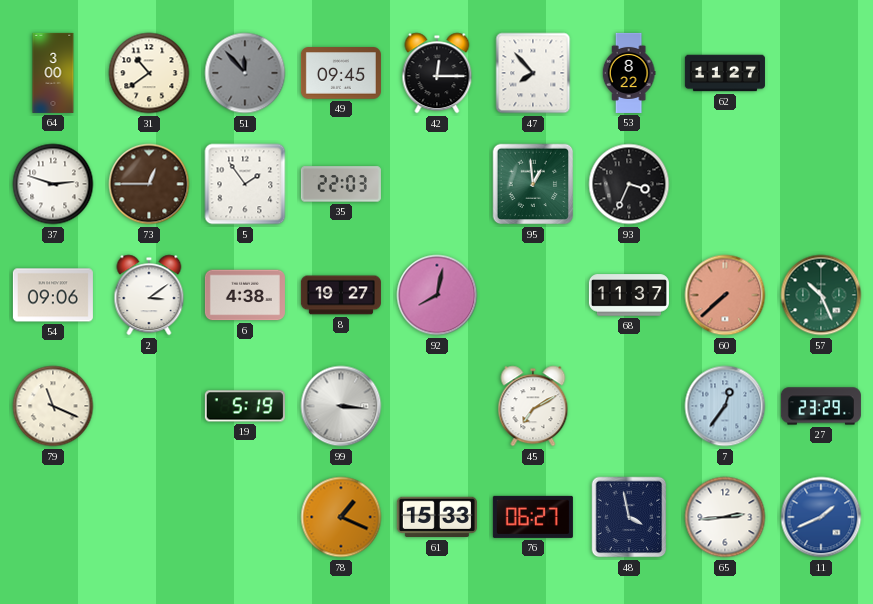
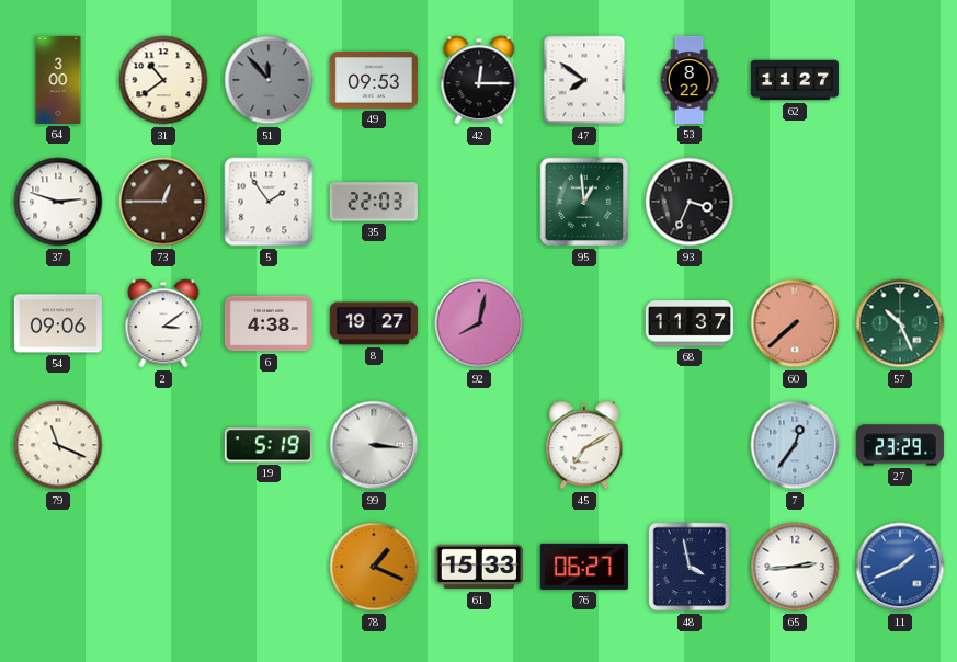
49: 09:45 -> 09:53 (374, 80)
47: 7:53 -> 7:51 (584, 80)
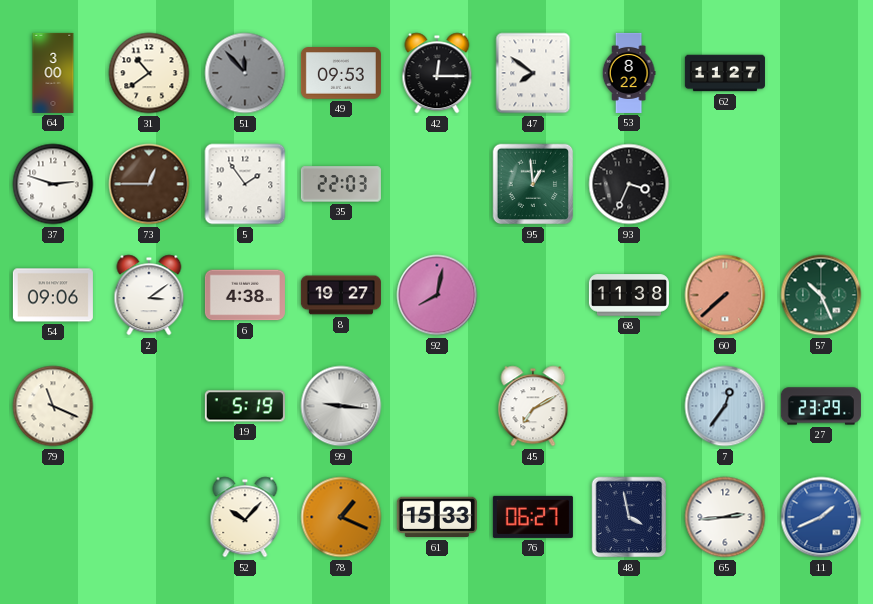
68: 11:37 -> 11:38 (629, 295)
99: 3:16 -> 9:16 (341, 406)
52: none -> 10:07 (245, 517)
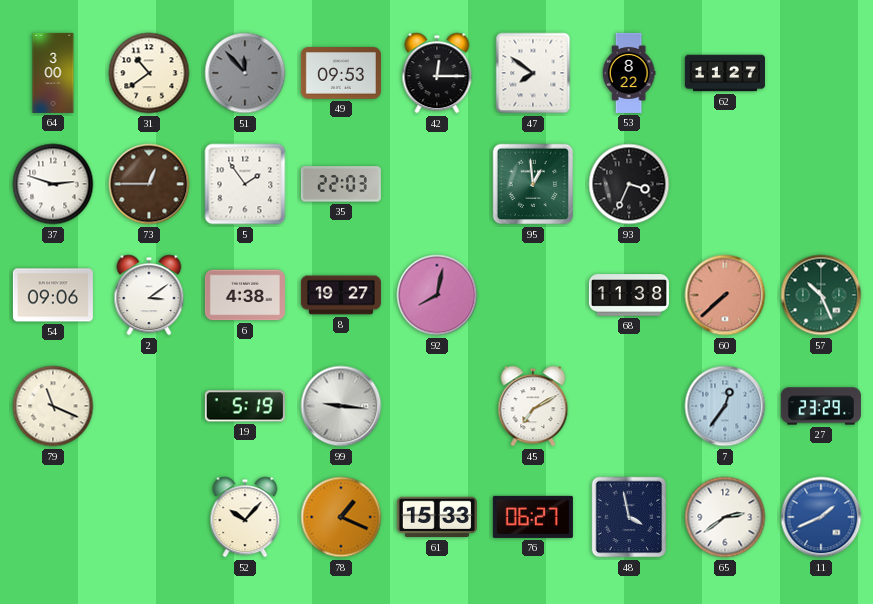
65: 2:44 -> 2:39 (725, 517)
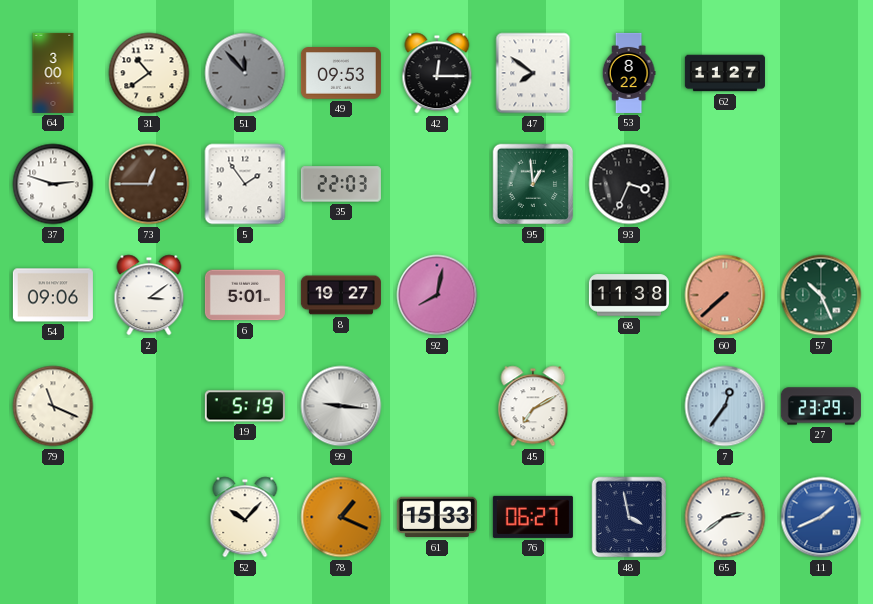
6: 4:38 -> 5:01 (245, 295)
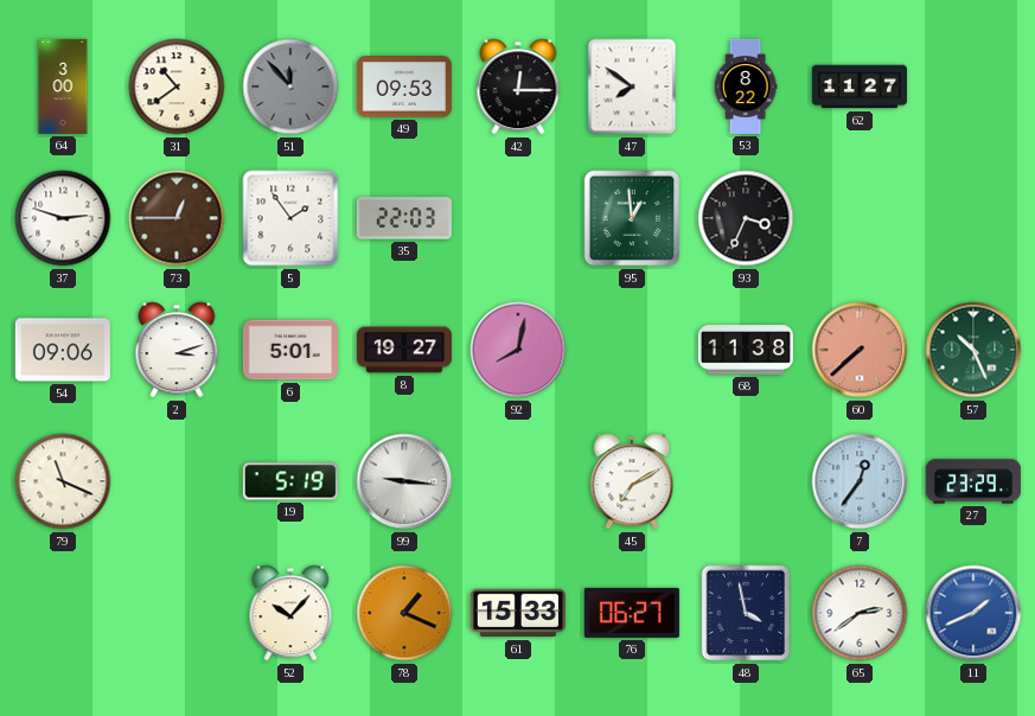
2: 3:09 -> 3:12 (177, 350)
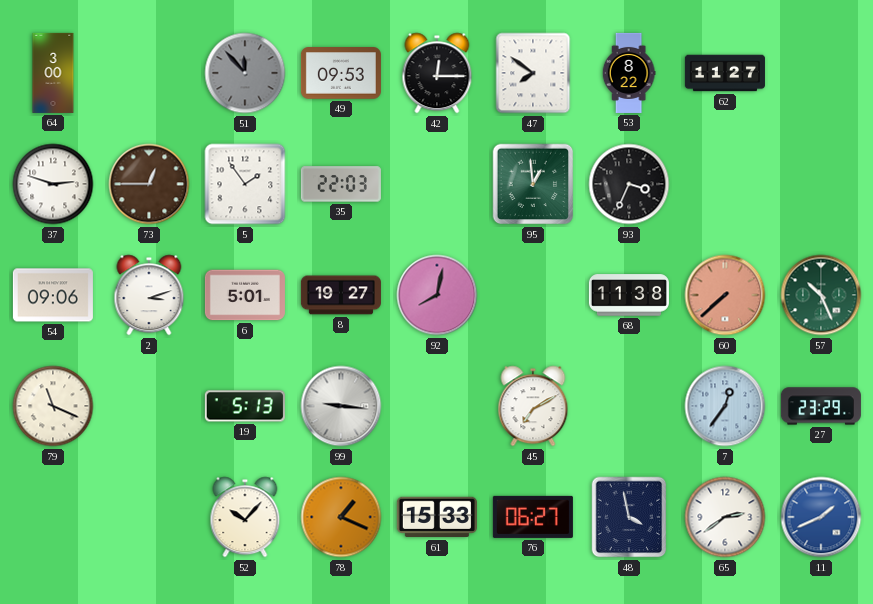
31: 10:39 -> none (177, 87)
19: 5:19 -> 5:13 (245, 406)
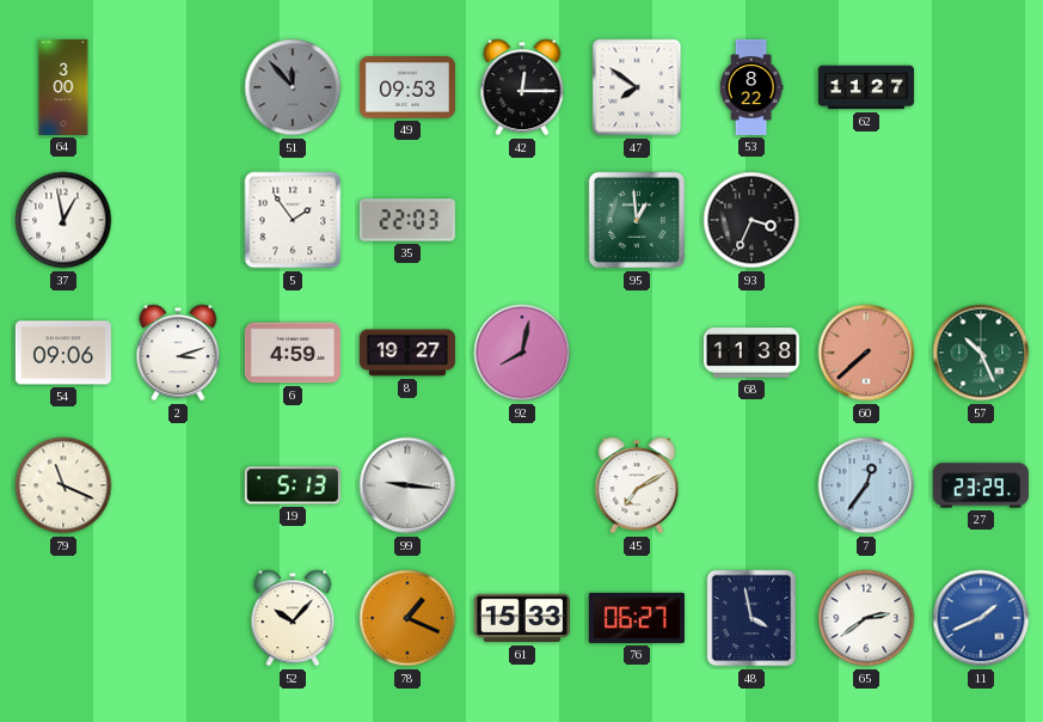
37: 2:48 -> 12:58 (63, 220)
73: 12:45 -> none (149, 184)
6: 5:01 -> 4:59 (293, 353)
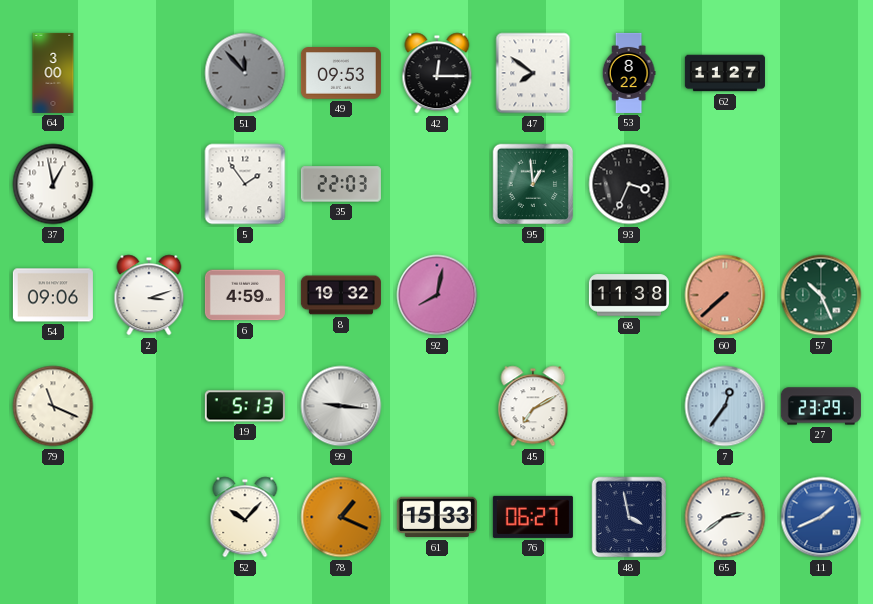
8: 19:27 -> 19:32 (341, 295)
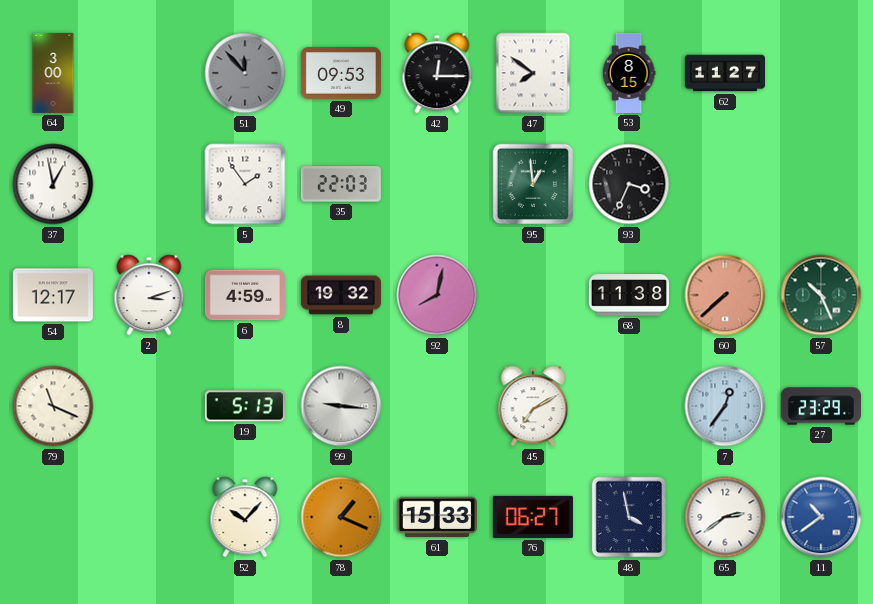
53: 8:22 -> 8:15 (629, 73)
54: 09:06 -> 12:17 (53, 295)
11: 1:41 -> 10:39 (821, 517)
